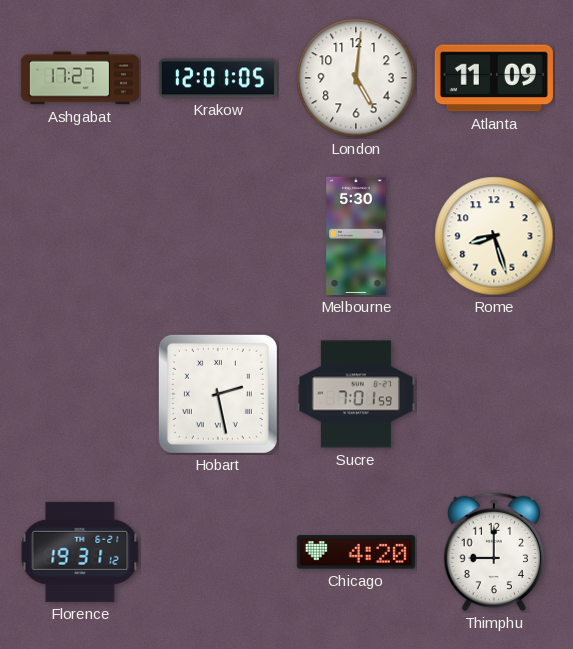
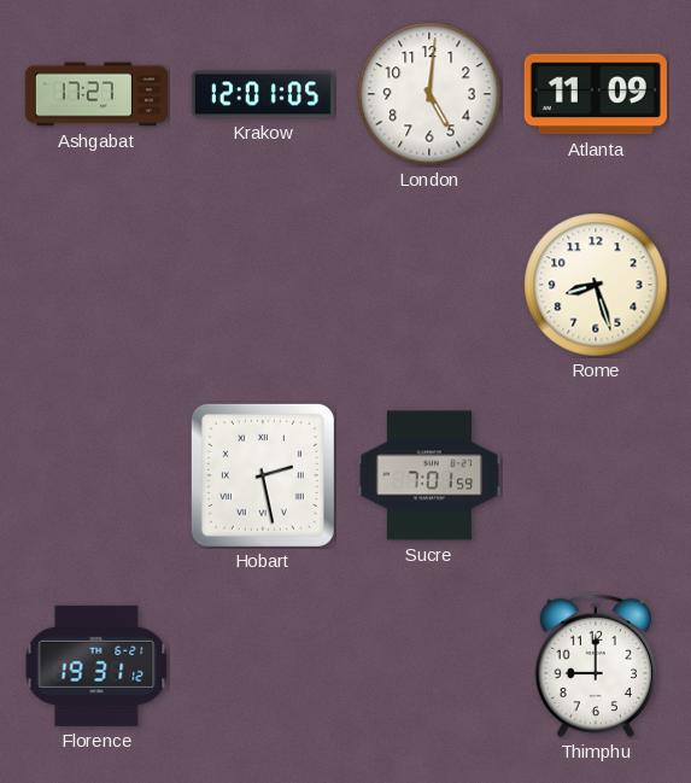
Melbourne: 5:30 -> none (356, 236)
Chicago: 4:20 -> none (356, 552)
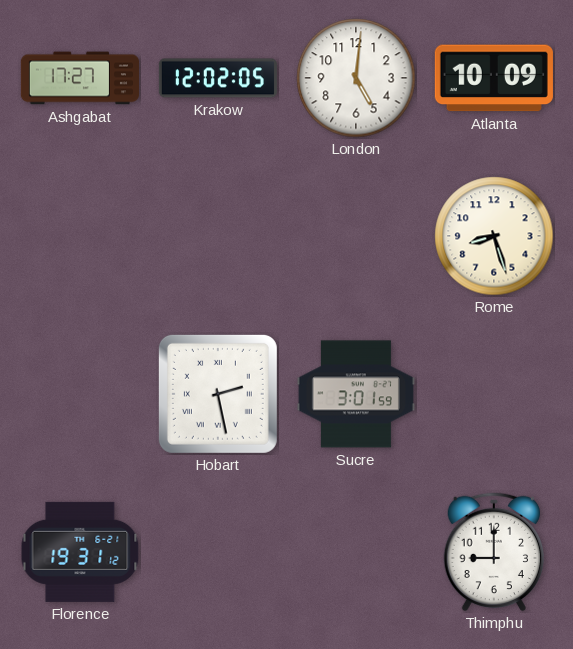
Krakow: 12:01 -> 12:02 (218, 78)
Atlanta: 11:09 -> 10:09 (494, 78)
Sucre: 7:01 -> 3:01 (356, 394)
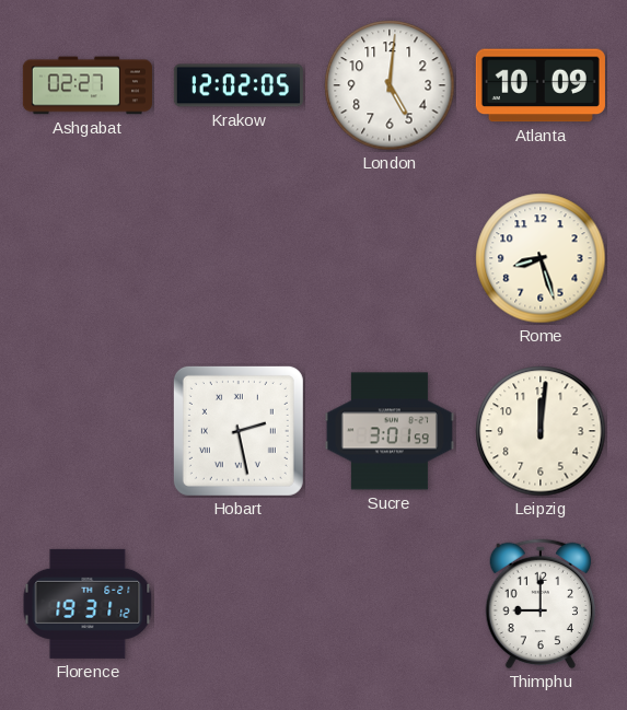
Ashgabat: 17:27 -> 02:27 (88, 85)
Leipzig: none -> 12:01 (541, 431)
